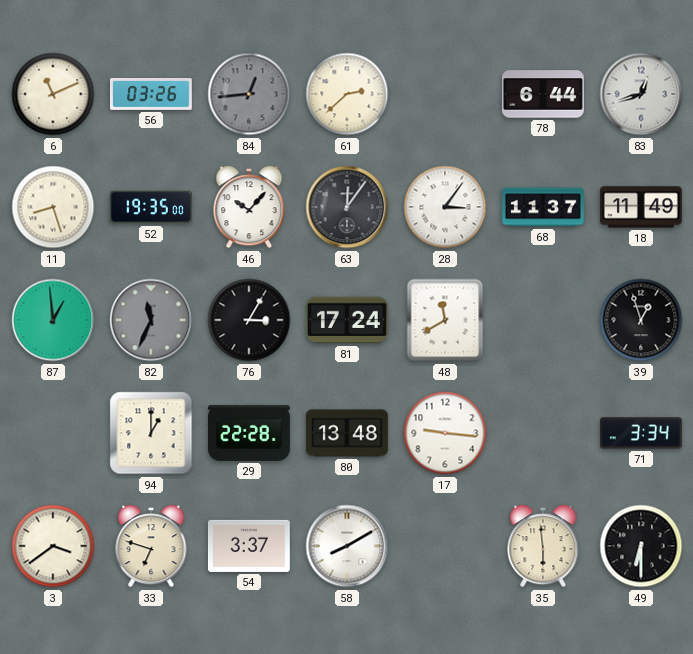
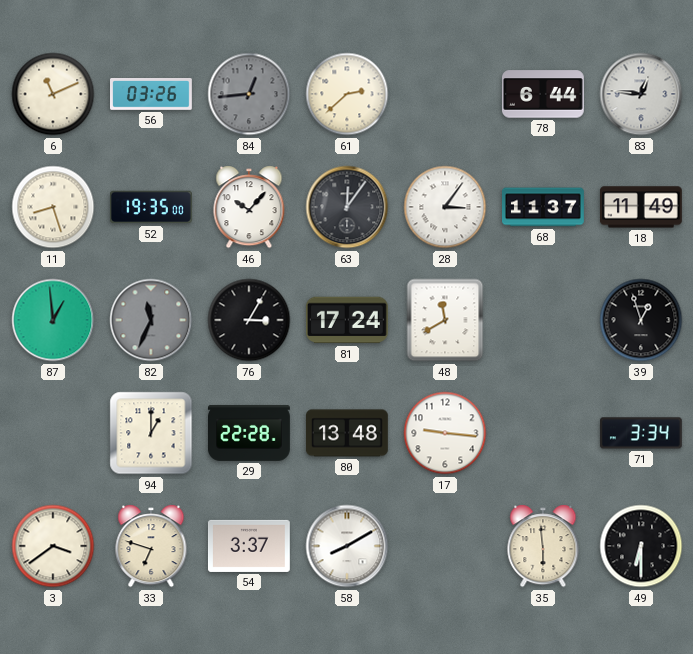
83: 12:42 -> 12:46 (641, 94)
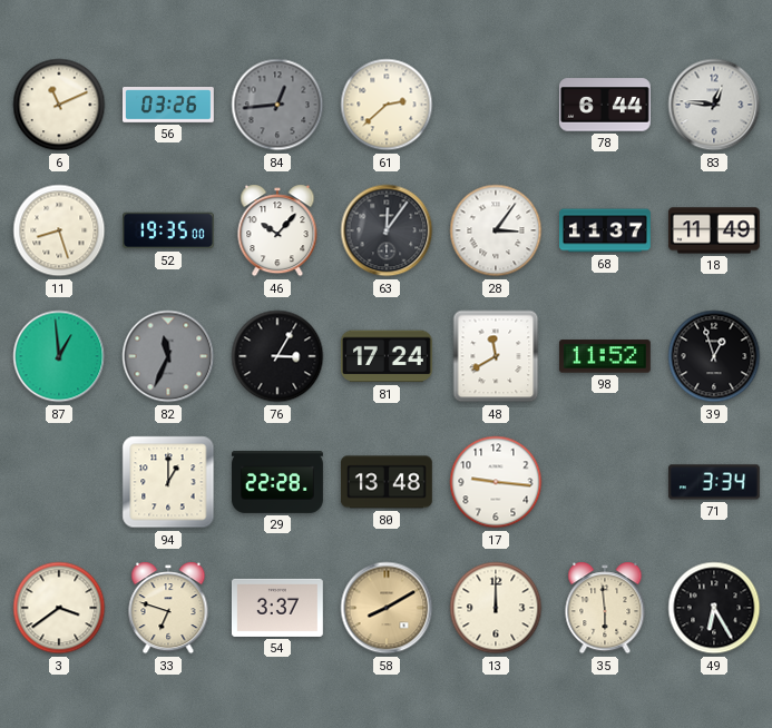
98: none -> 11:52 (605, 356)
58 dial: white -> champagne (387, 608)
13: none -> 12:00 (496, 608)
49: 6:30 -> 6:25 (714, 608)
